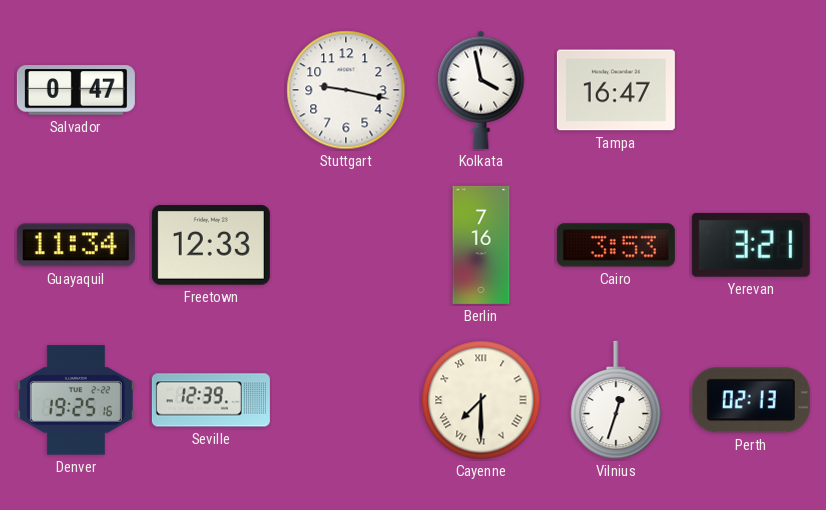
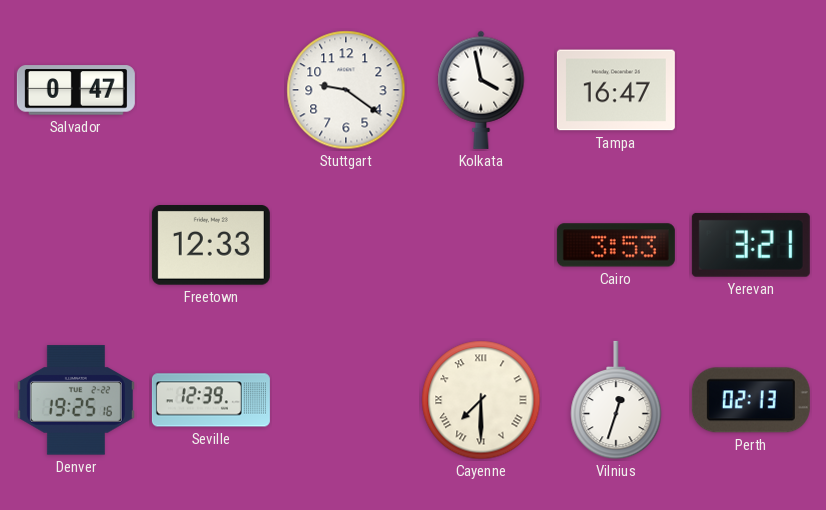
Stuttgart: 9:17 -> 9:21 (346, 90)
Guayaquil: 11:34 -> none (76, 245)
Berlin: 7:16 -> none (481, 245)
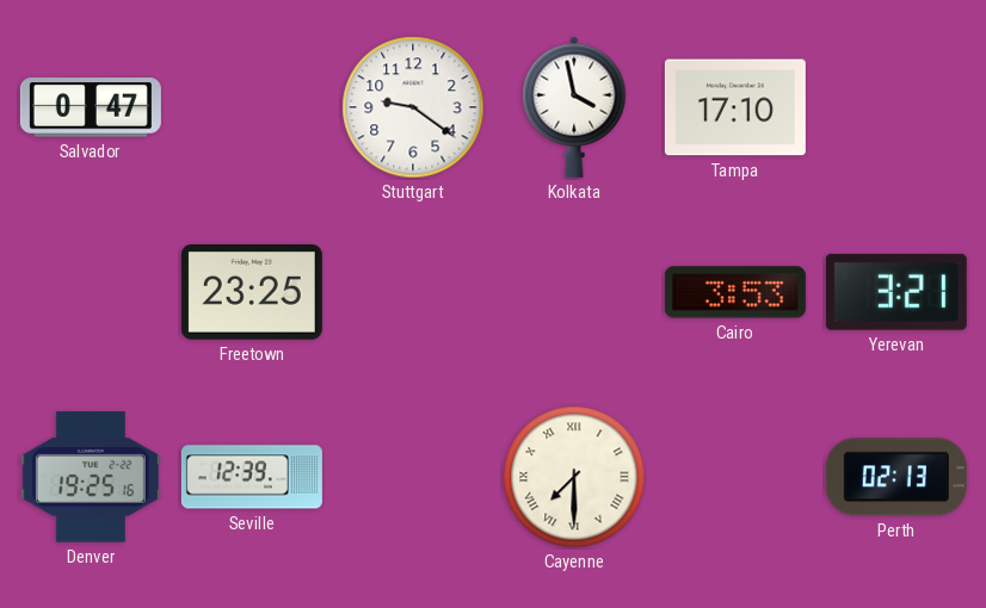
Tampa: 16:47 -> 17:10 (735, 107)
Freetown: 12:33 -> 23:25 (252, 292)
Vilnius: 12:33 -> none (616, 400)
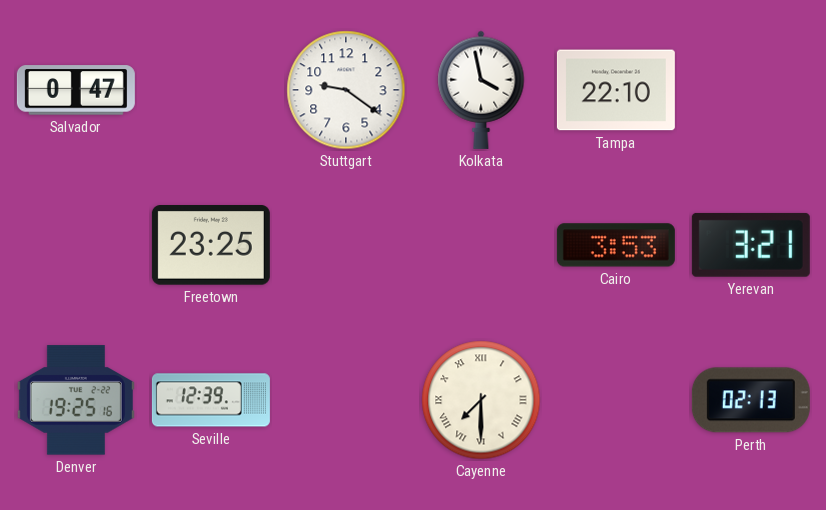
Tampa: 17:10 -> 22:10 (616, 90)
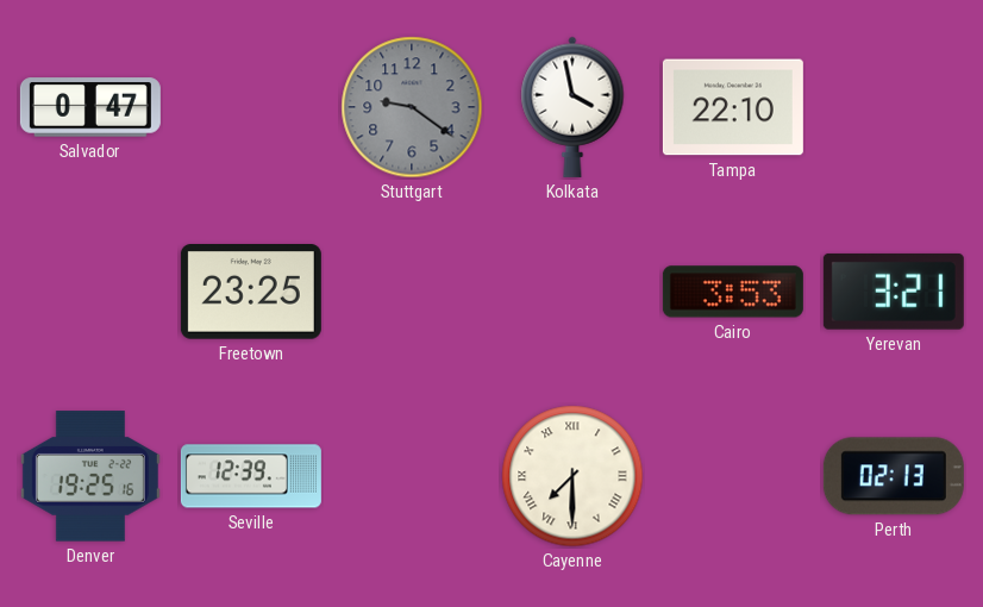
Stuttgart dial: white -> grey (412, 107)
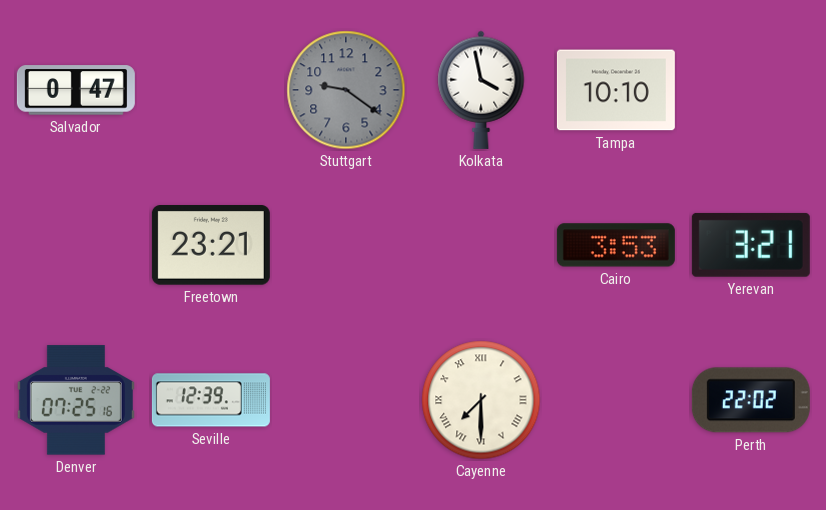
Tampa: 22:10 -> 10:10 (616, 90)
Freetown: 23:25 -> 23:21 (211, 245)
Denver: 19:25 -> 07:25 (76, 400)
Perth: 02:13 -> 22:02 (751, 400)
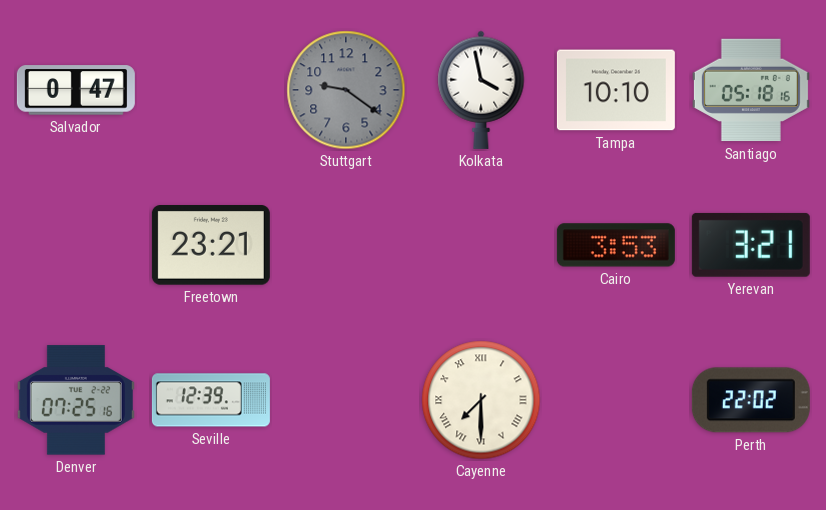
Santiago: none -> 05:18 (751, 90)
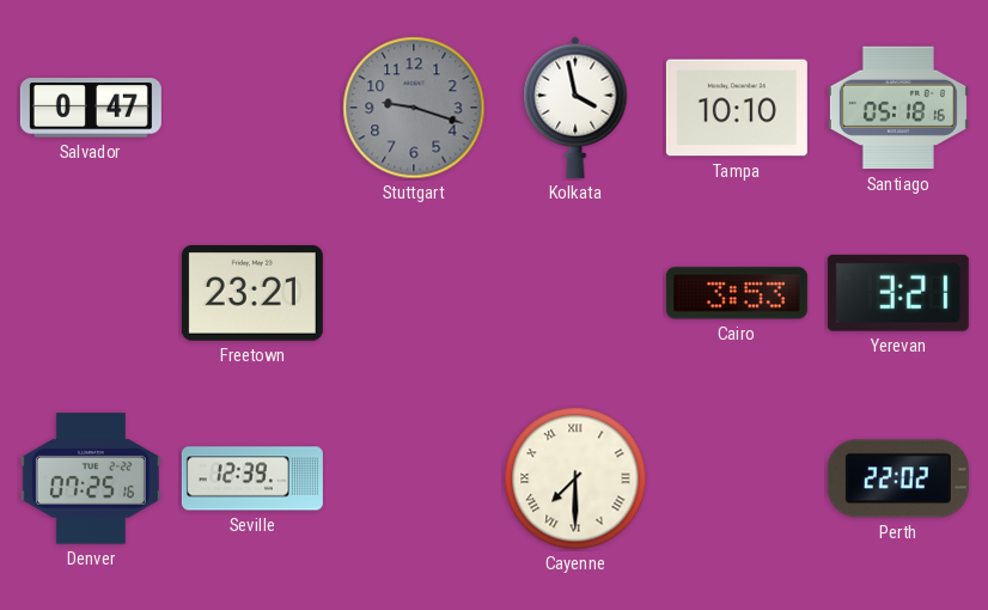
Stuttgart: 9:21 -> 9:18 (414, 108)
